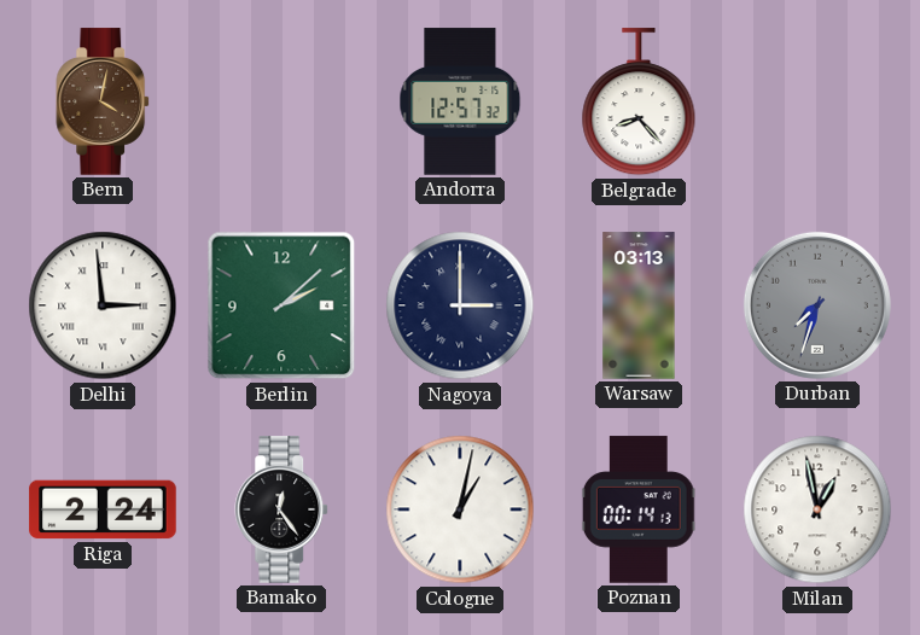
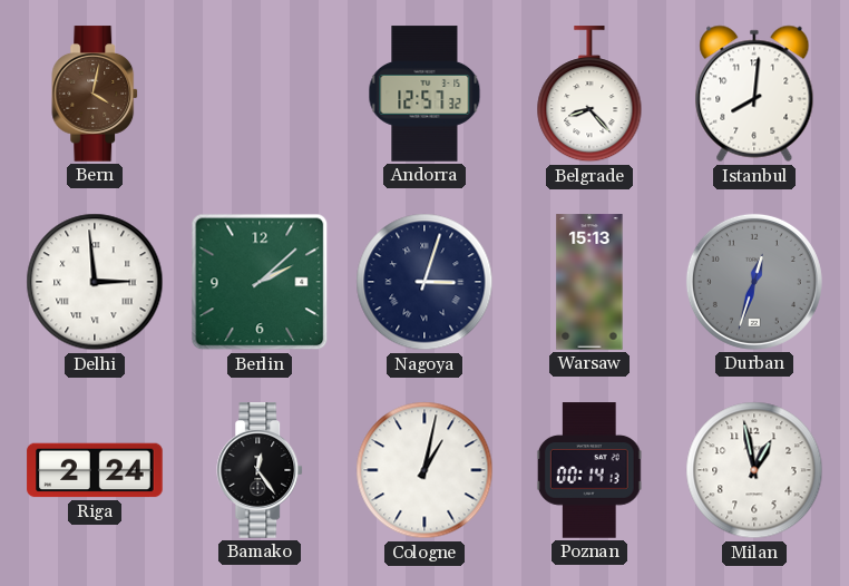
Istanbul: none -> 8:01 (754, 94)
Nagoya: 3:00 -> 3:03 (424, 282)
Warsaw: 03:13 -> 15:13 (589, 282)
Durban: 7:33 -> 12:33 (754, 282)
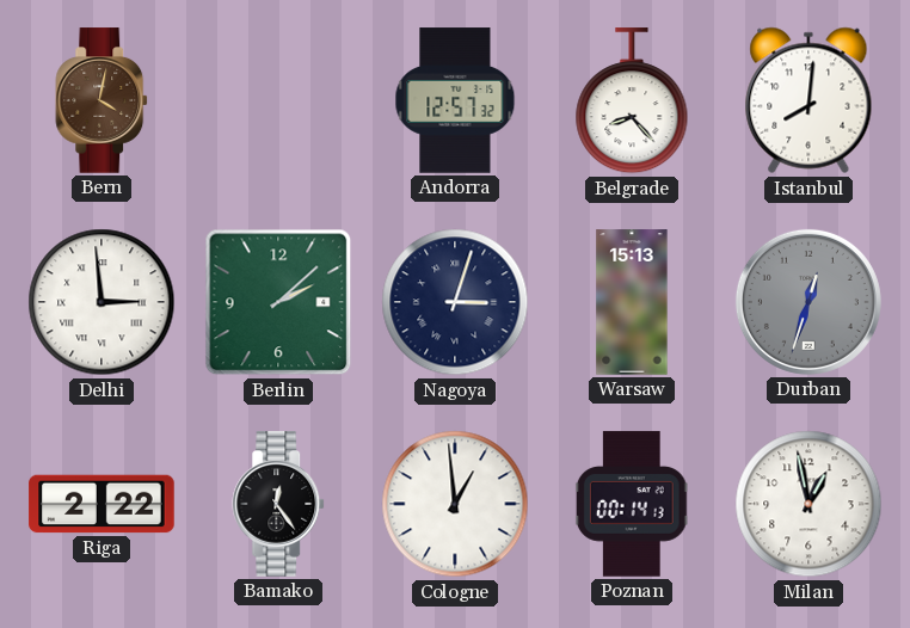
Riga: 2:24 -> 2:22 (102, 504)
Cologne: 1:02 -> 12:59 (455, 504)
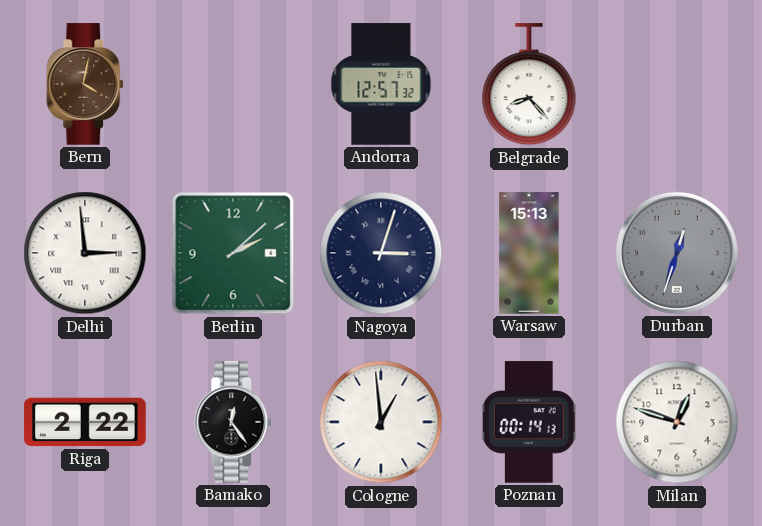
Istanbul: 8:01 -> none (808, 100)
Milan: 12:58 -> 12:48 (677, 422)
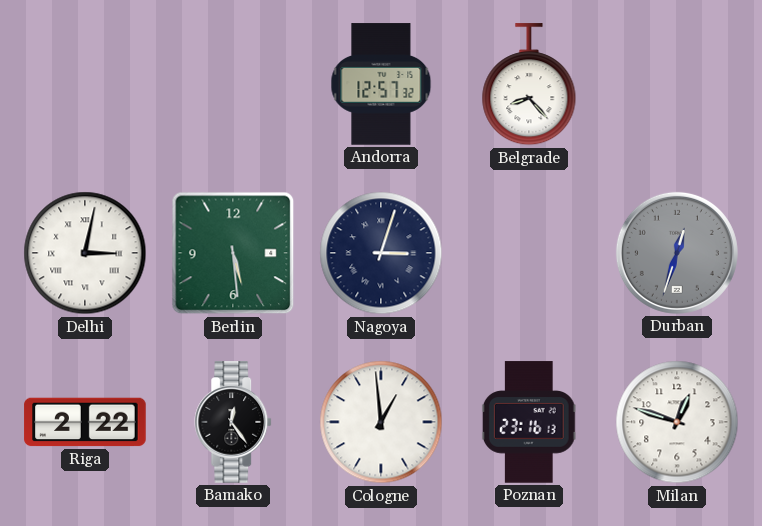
Bern: 4:02 -> none (86, 84)
Delhi: 2:59 -> 3:02 (85, 253)
Berlin: 2:08 -> 5:29 (233, 253)
Warsaw: 15:13 -> none (529, 253)
Poznan: 00:14 -> 23:16 (529, 422)
